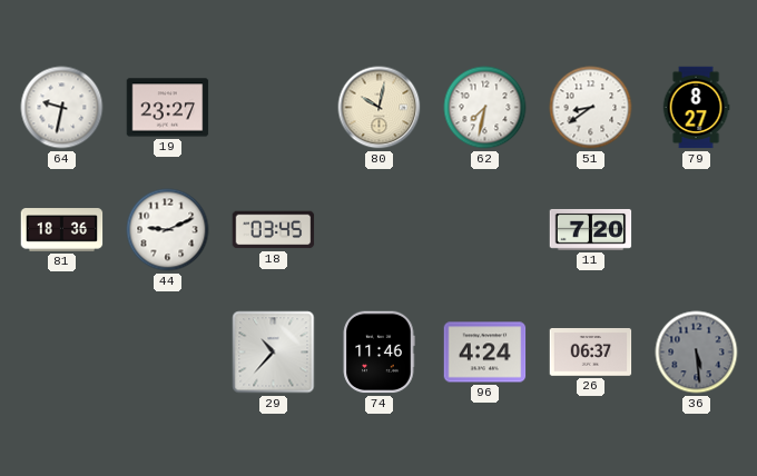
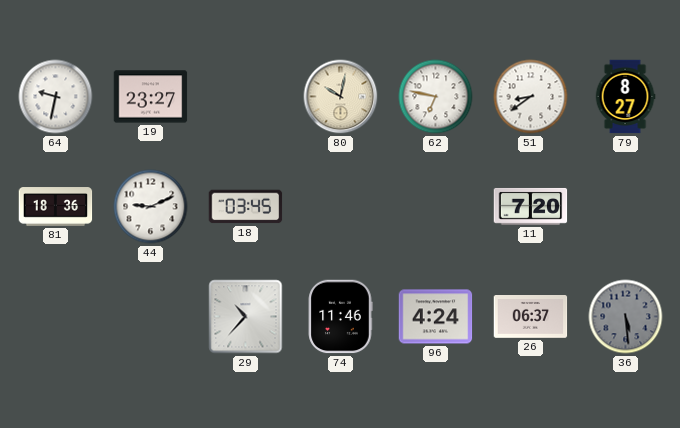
62: 7:32 -> 6:47 (436, 97)
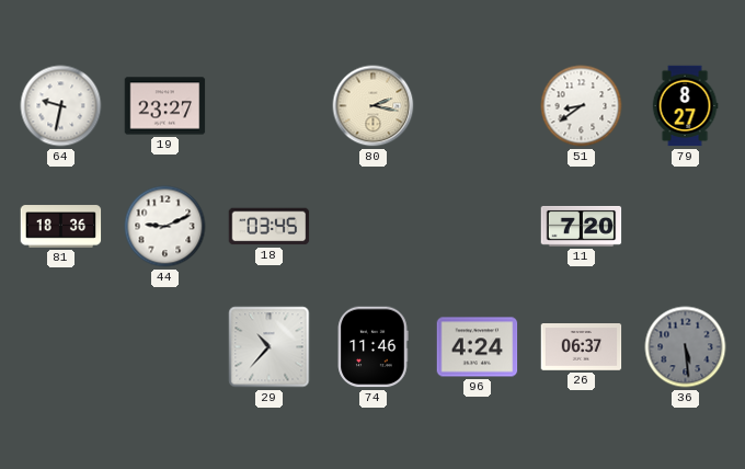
80: 10:02 -> 2:17 (374, 106)
62: 6:47 -> none (436, 97)
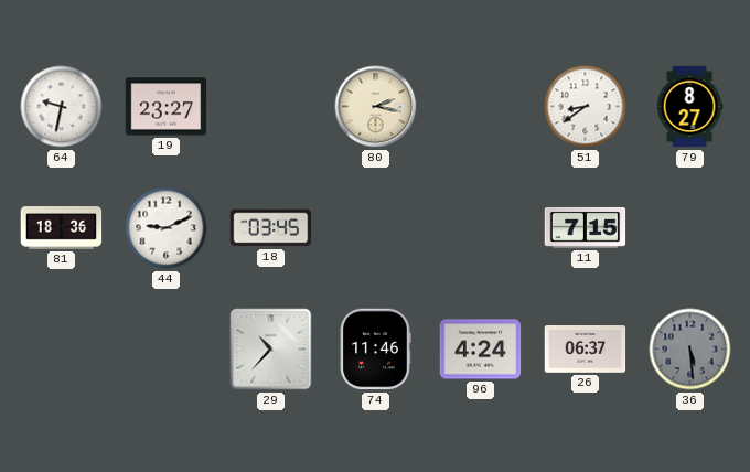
11: 7:20 -> 7:15 (586, 227)
